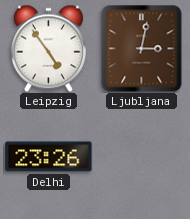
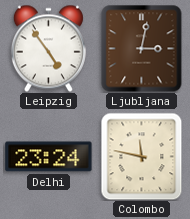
Delhi: 23:26 -> 23:24 (49, 157)
Colombo: none -> 11:47 (142, 156)
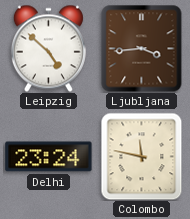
Leipzig: 4:54 -> 4:52 (48, 48)
Ljubljana: 3:02 -> 3:44 (142, 48)
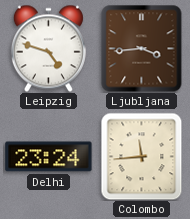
Leipzig: 4:52 -> 4:48 (48, 48)
Colombo: 11:47 -> 11:44 (142, 156)
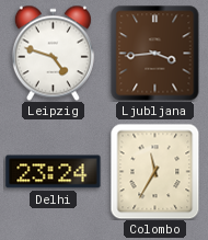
Colombo: 11:44 -> 11:35 (155, 171)
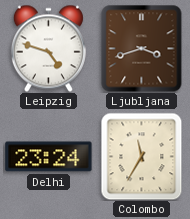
Ljubljana: 3:44 -> 3:42 (142, 48)
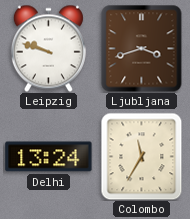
Leipzig: 4:48 -> 9:48 (48, 48)
Delhi: 23:24 -> 13:24 (49, 157)
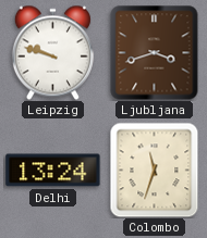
Colombo: 11:35 -> 11:33 (155, 170)
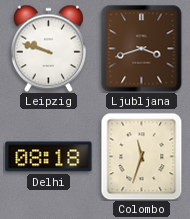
Delhi: 13:24 -> 08:18 (49, 157)
